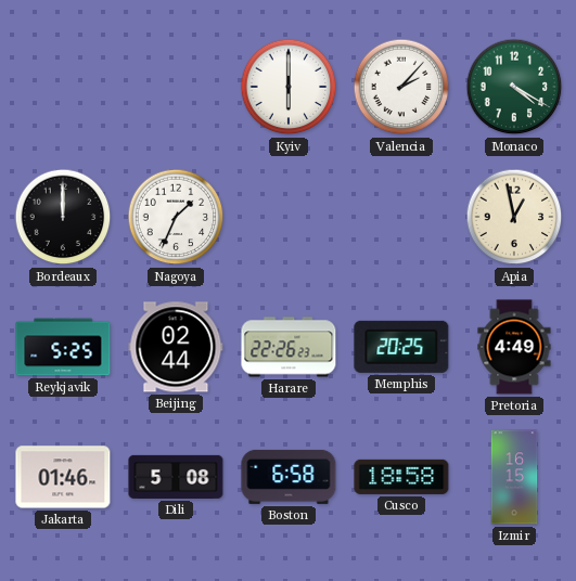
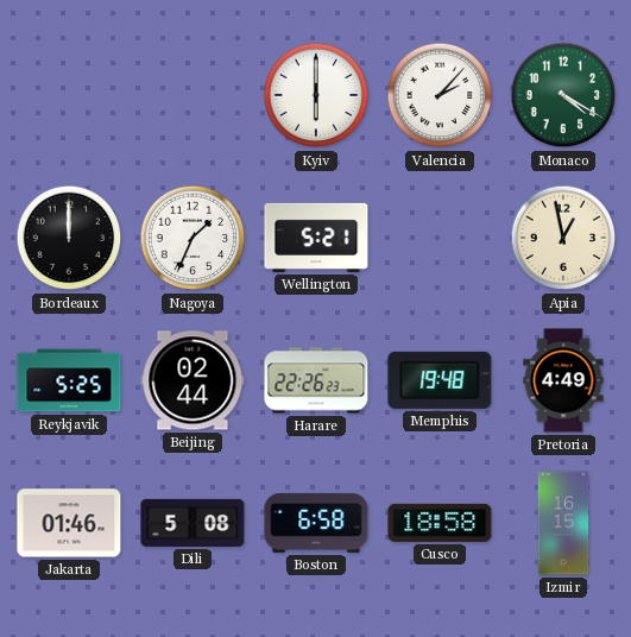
Wellington: none -> 5:21 (316, 238)
Memphis: 20:25 -> 19:48 (440, 380)
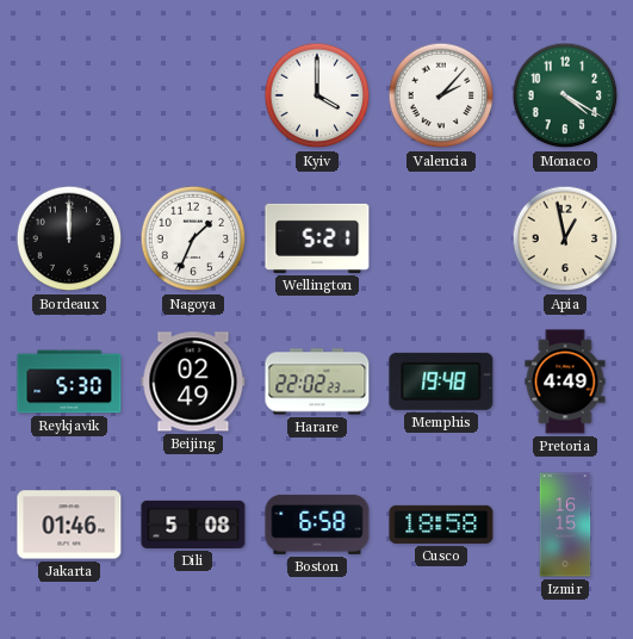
Kyiv: 6:00 -> 4:00 (317, 95)
Reykjavik: 5:25 -> 5:30 (69, 381)
Beijing: 02:44 -> 02:49 (193, 381)
Harare: 22:26 -> 22:02 (317, 381)
